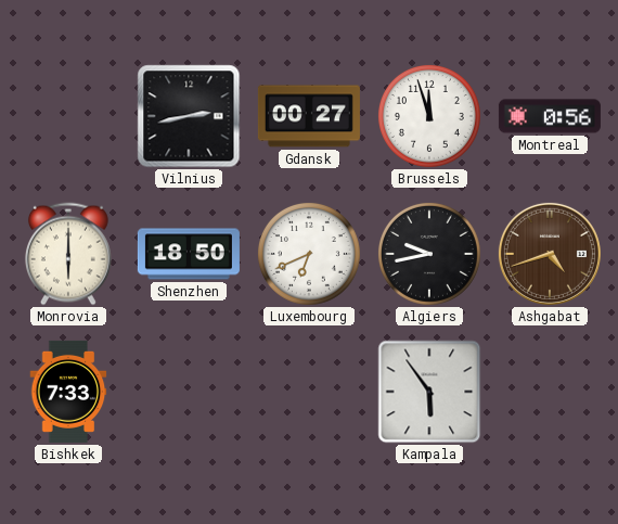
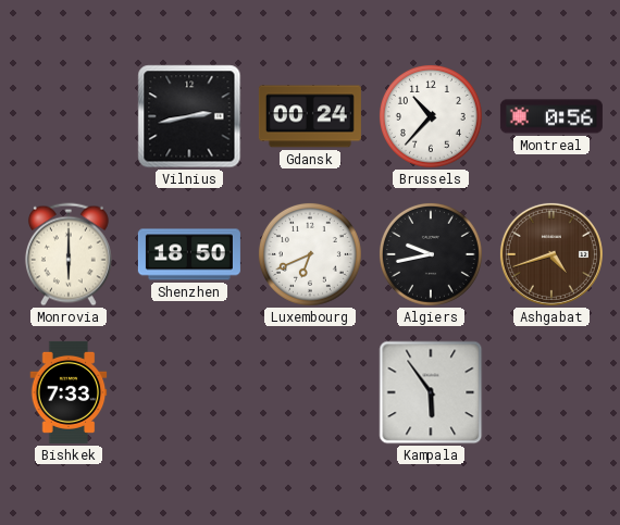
Gdansk: 00:27 -> 00:24 (310, 116)
Brussels: 11:57 -> 10:37 (431, 116)
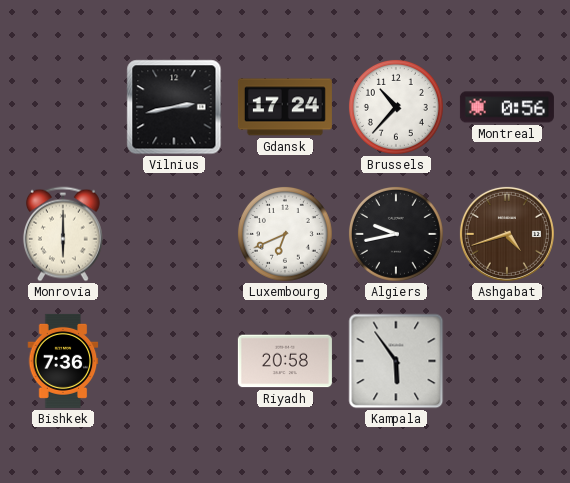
Gdansk: 00:24 -> 17:24 (285, 107)
Shenzhen: 18:50 -> none (189, 254)
Bishkek: 7:33 -> 7:36 (63, 361)
Riyadh: none -> 20:58 (285, 361)
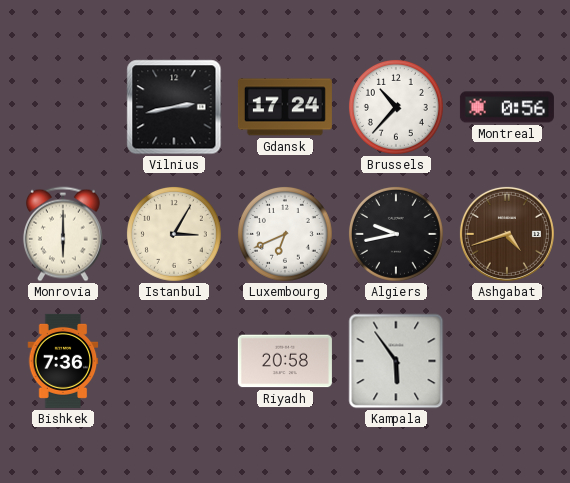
Istanbul: none -> 3:05 (174, 234)
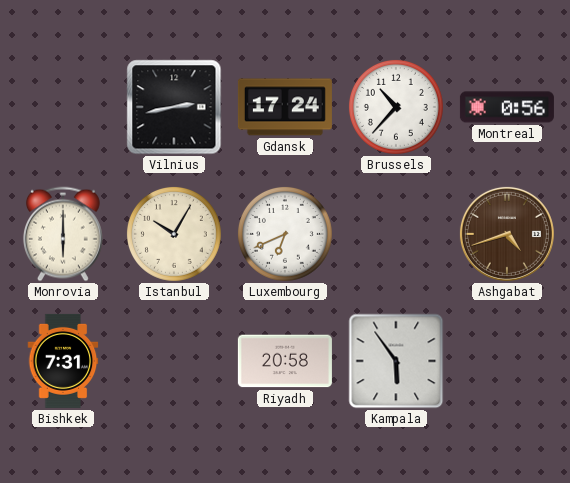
Istanbul: 3:05 -> 10:05 (174, 234)
Algiers: 9:43 -> none (396, 234)
Bishkek: 7:36 -> 7:31 (63, 361)
